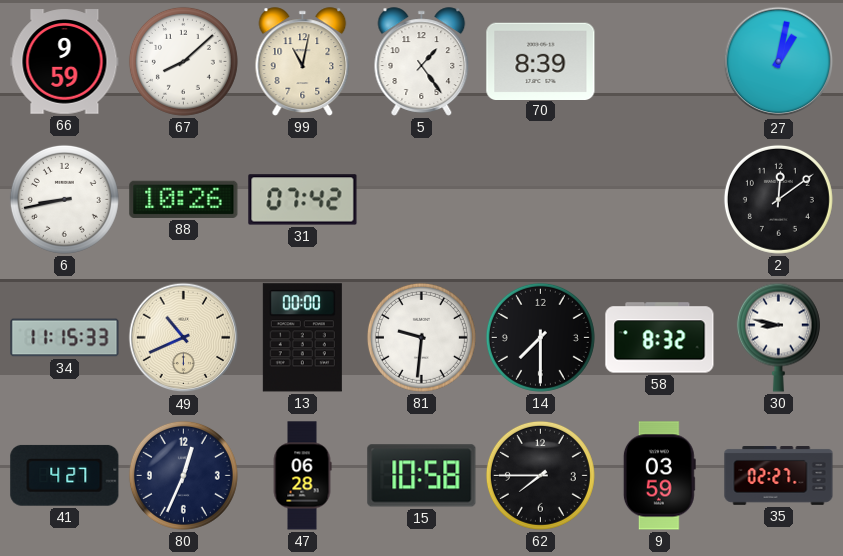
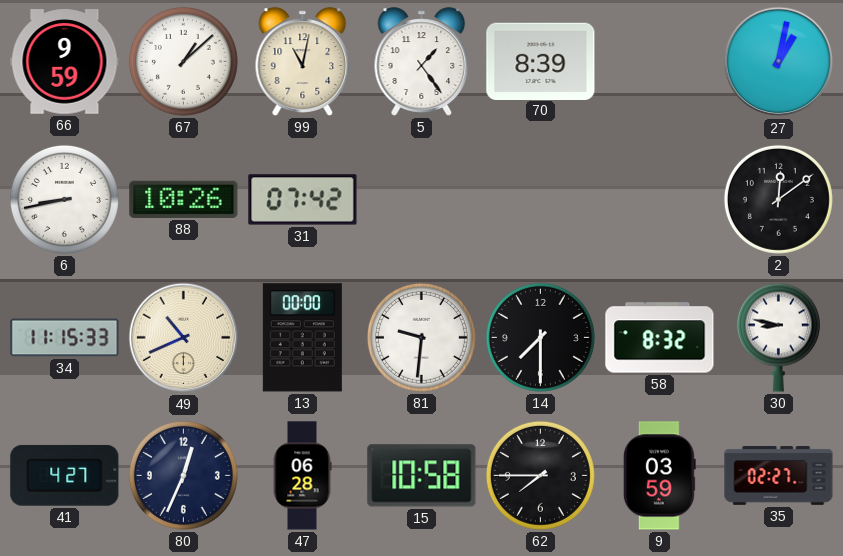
67: 8:08 -> 1:08 (183, 61)
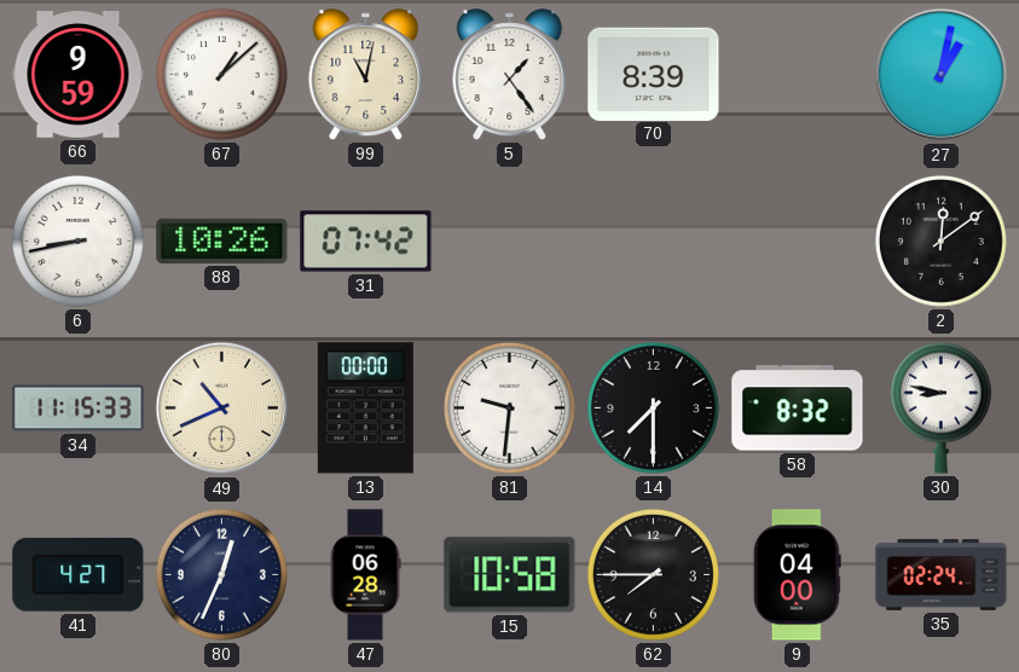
9: 03:59 -> 04:00 (797, 575)
35: 02:27 -> 02:24 (942, 575)
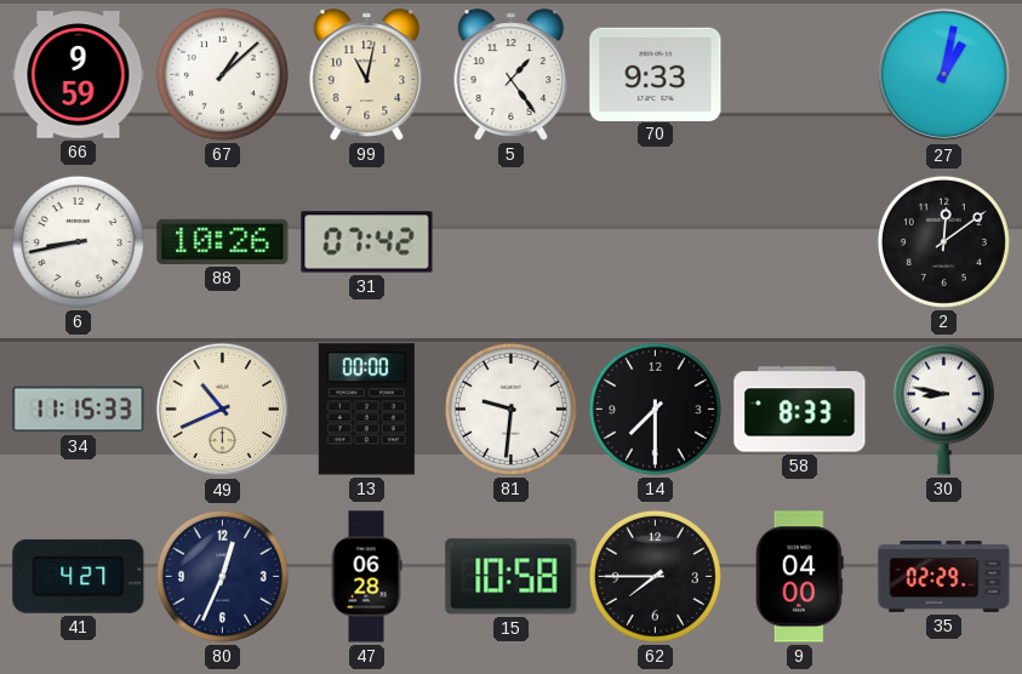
70: 8:39 -> 9:33 (656, 74)
58: 8:32 -> 8:33 (800, 410)
35: 02:24 -> 02:29 (944, 577)
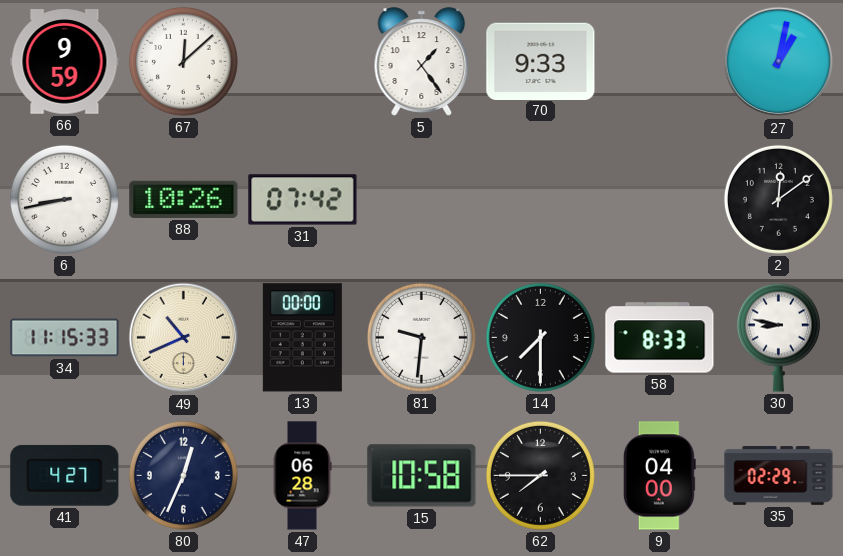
67: 1:08 -> 12:08 (183, 61)
99: 11:02 -> none (367, 75)
